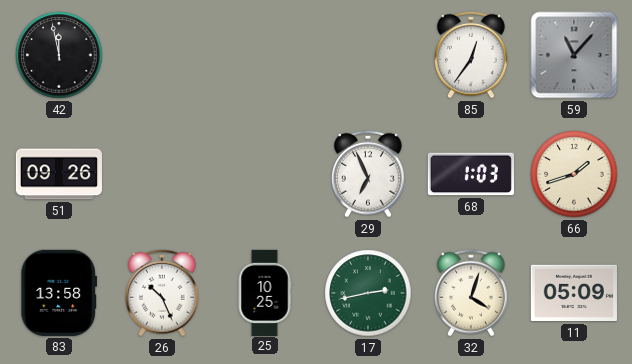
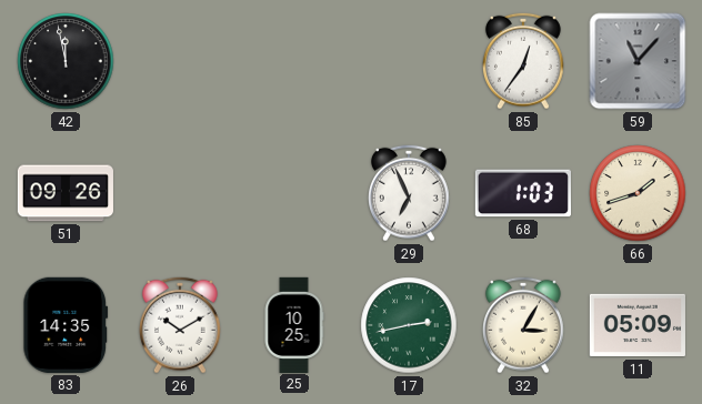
83: 13:58 -> 14:35 (66, 325)
26: 10:26 -> 10:10 (181, 325)
32: 4:03 -> 3:05 (524, 325)
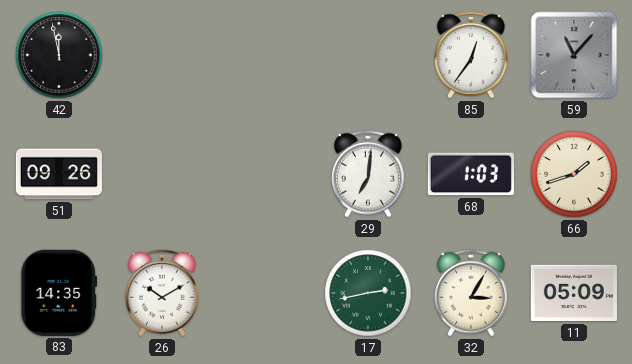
29: 6:56 -> 7:01 (369, 174)
25: 10:25 -> none (294, 324)
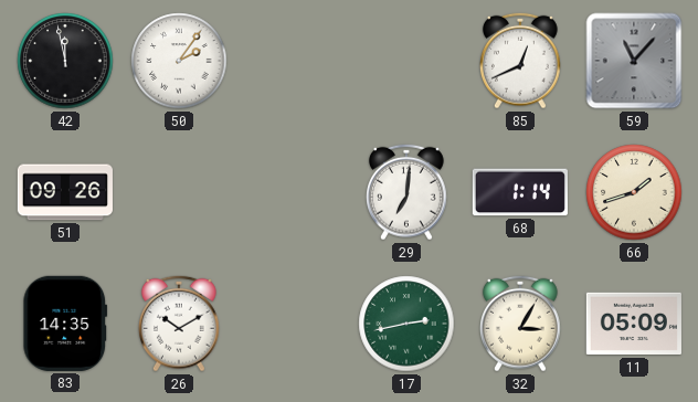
50: none -> 2:06 (179, 61)
85: 12:36 -> 12:41 (521, 61)
68: 1:03 -> 1:14 (520, 192)
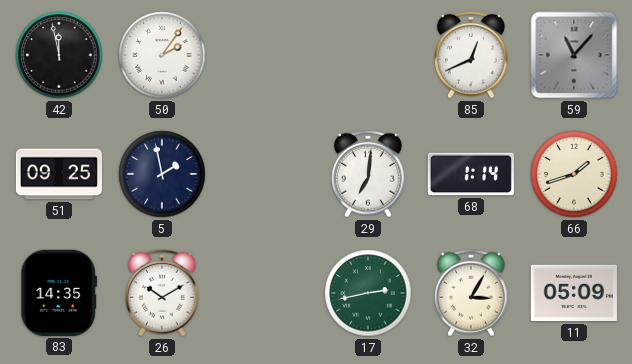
51: 09:26 -> 09:25 (59, 174)
5: none -> 1:58 (162, 174)
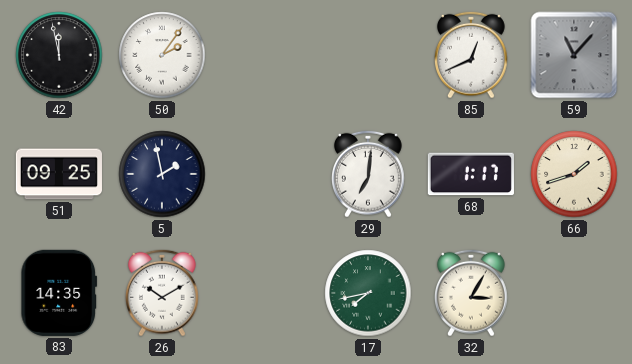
68: 1:14 -> 1:17 (471, 174)
17: 2:43 -> 7:43 (368, 293)
11: 05:09 -> none (574, 293)
